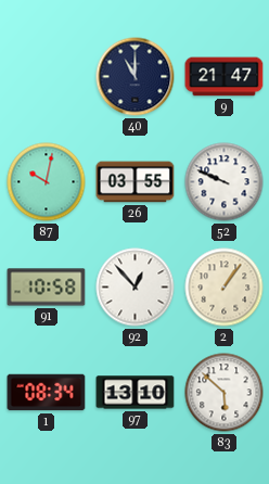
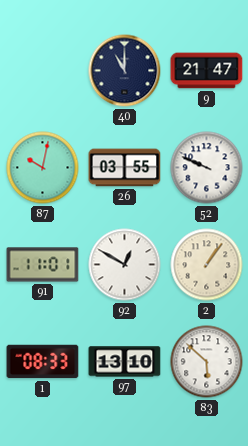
91: 10:58 -> 11:01 (43, 265)
92: 12:53 -> 12:50 (125, 265)
1: 08:34 -> 08:33 (43, 362)
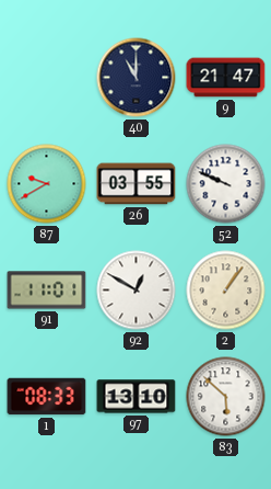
87: 10:02 -> 9:40 (47, 184)
